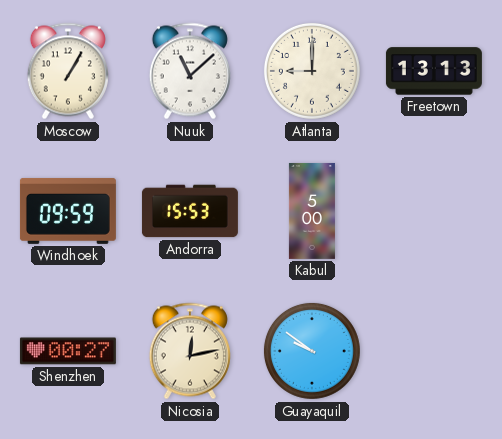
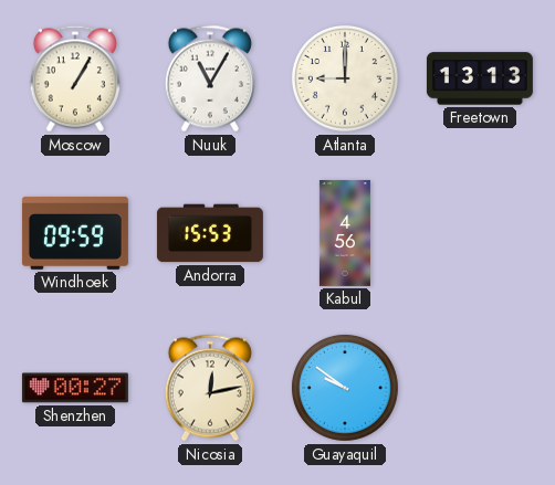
Nuuk: 11:08 -> 11:05 (210, 78)
Kabul: 5:00 -> 4:56 (345, 233)
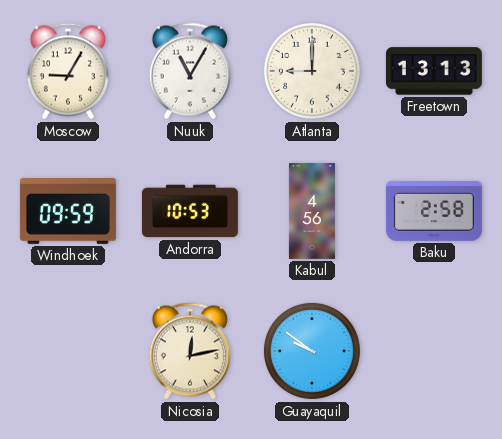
Moscow: 1:05 -> 9:05 (68, 71)
Andorra: 15:53 -> 10:53 (190, 211)
Baku: none -> 2:58 (434, 211)
Shenzhen: 00:27 -> none (75, 388)
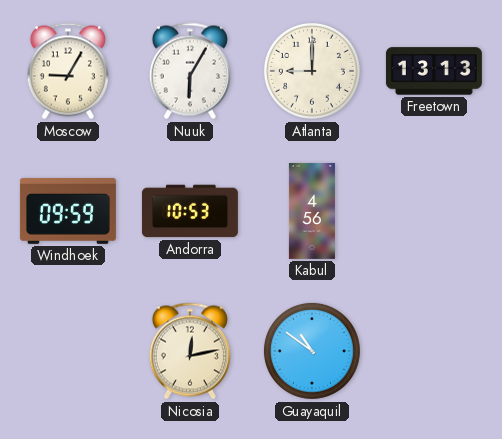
Nuuk: 11:05 -> 6:05 (190, 71)
Baku: 2:58 -> none (434, 211)
Guayaquil: 9:51 -> 10:51 (312, 351)
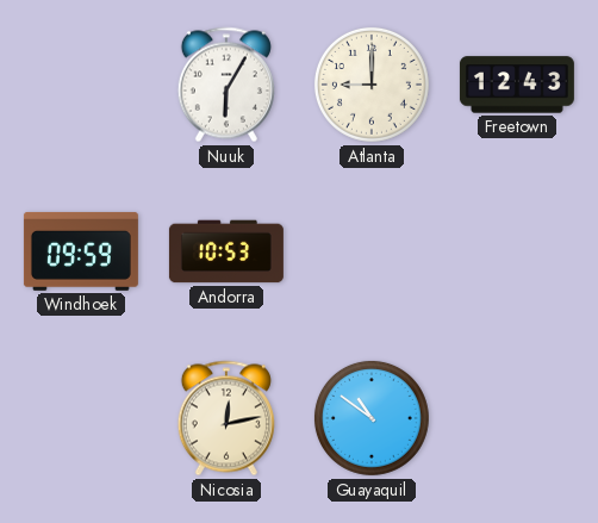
Moscow: 9:05 -> none (68, 71)
Freetown: 13:13 -> 12:43 (517, 85)
Kabul: 4:56 -> none (312, 211)
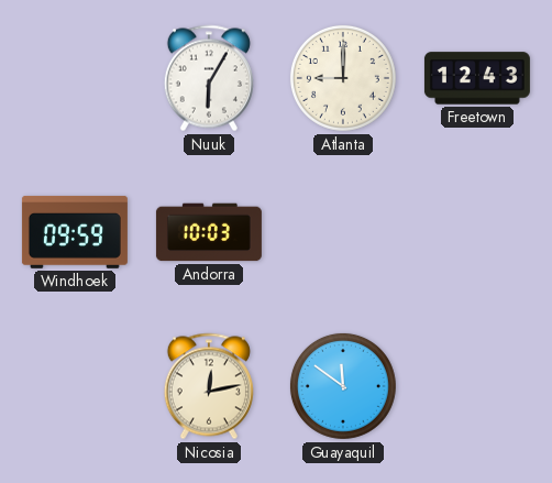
Andorra: 10:53 -> 10:03 (209, 232)
Guayaquil: 10:51 -> 11:51 (343, 386)
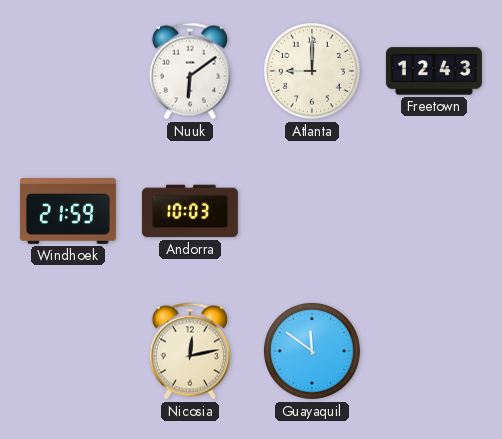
Nuuk: 6:05 -> 6:09 (190, 71)
Windhoek: 09:59 -> 21:59 (68, 211)
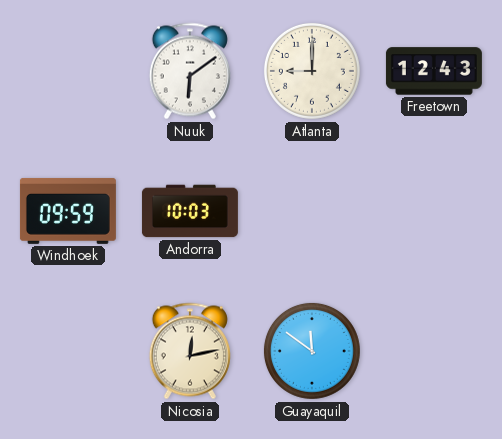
Windhoek: 21:59 -> 09:59 (68, 211)
